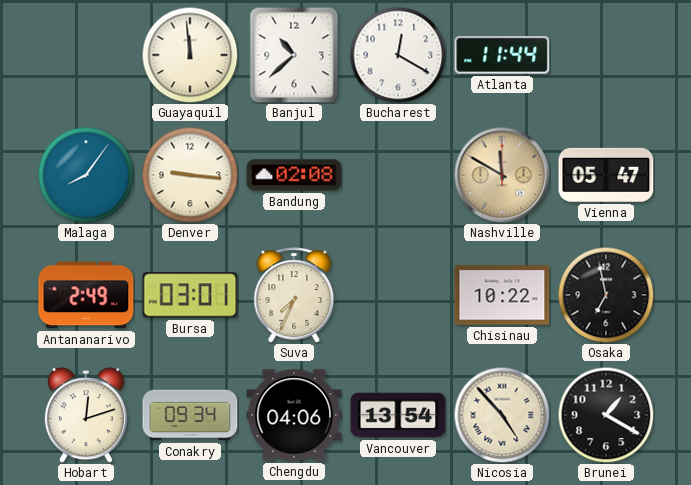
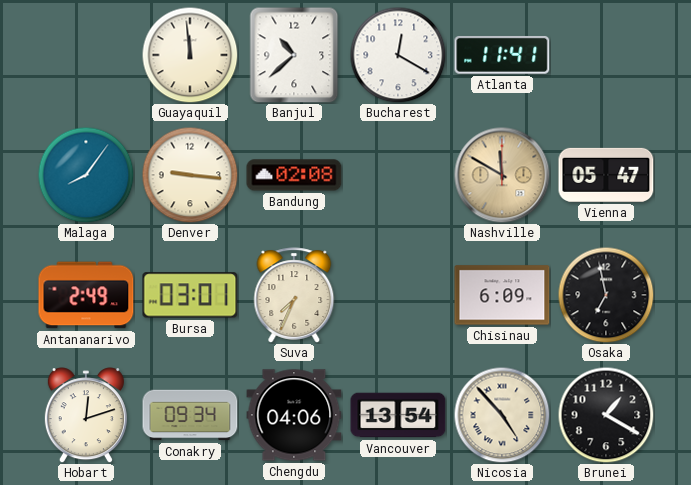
Atlanta: 11:44 -> 11:41 (502, 55)
Chisinau: 10:22 -> 6:09 (502, 295)
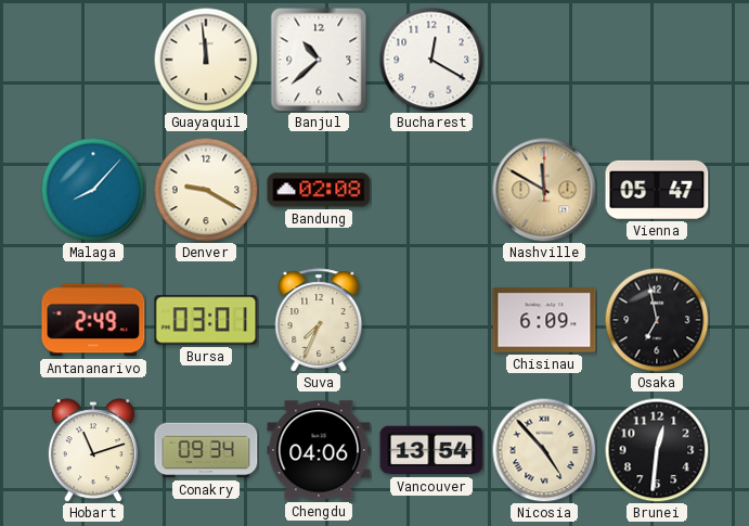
Atlanta: 11:41 -> none (502, 55)
Malaga: 8:06 -> 8:07 (93, 190)
Denver: 9:16 -> 9:20 (206, 190)
Hobart: 12:12 -> 11:12 (93, 450)
Brunei: 1:20 -> 12:31 (657, 450)
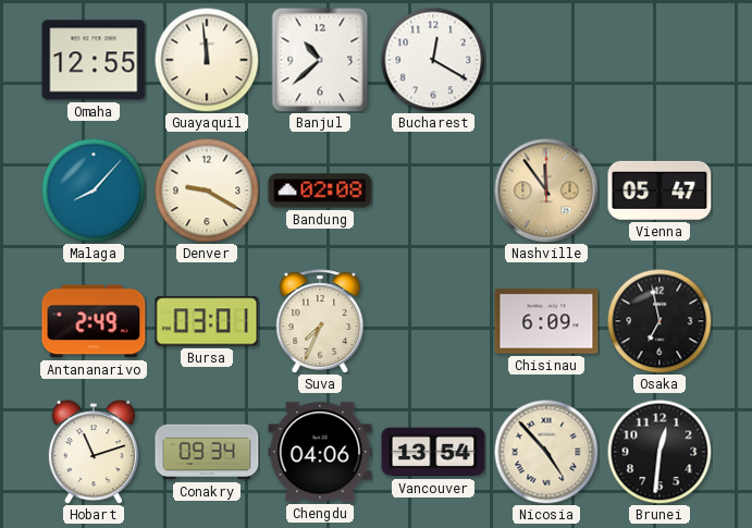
Omaha: none -> 12:55 (94, 60)
Nashville: 11:50 -> 11:54 (546, 191)
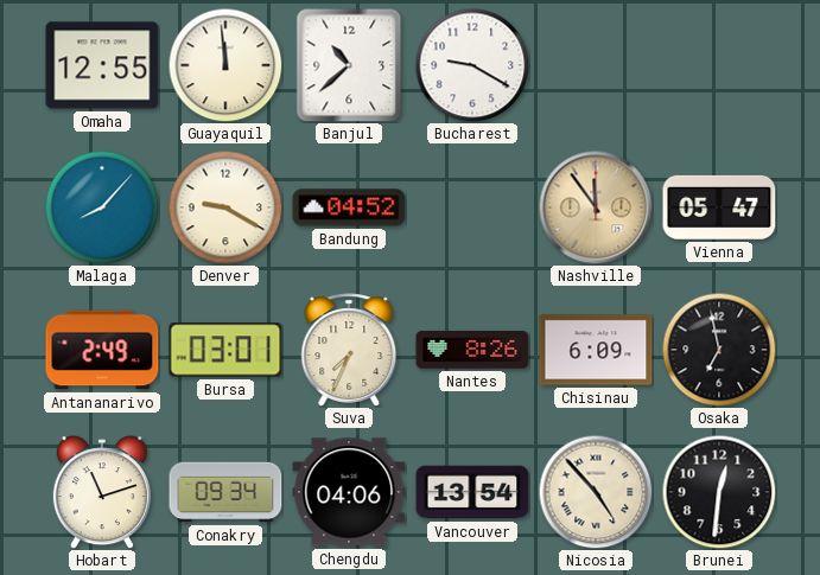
Bucharest: 12:20 -> 9:20 (472, 65)
Bandung: 02:08 -> 04:52 (349, 207)
Nantes: none -> 8:26 (472, 351)
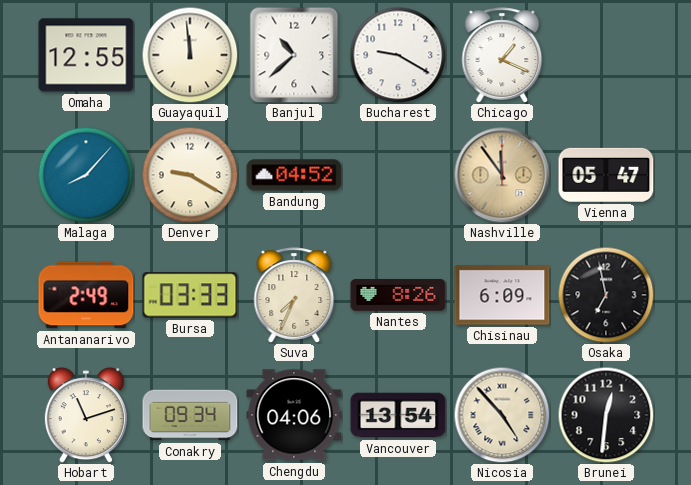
Chicago: none -> 1:19 (502, 55)
Bursa: 03:01 -> 03:33 (190, 295)
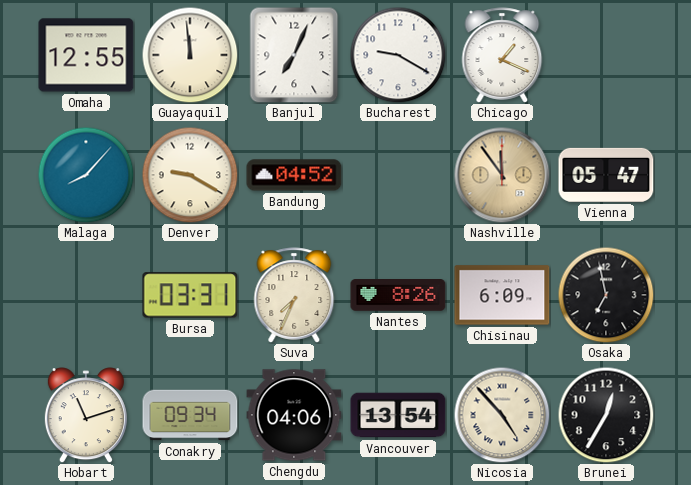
Banjul: 10:38 -> 7:04 (294, 55)
Antananarivo: 2:49 -> none (86, 295)
Bursa: 03:33 -> 03:31 (190, 295)
Brunei: 12:31 -> 12:35 (606, 415)
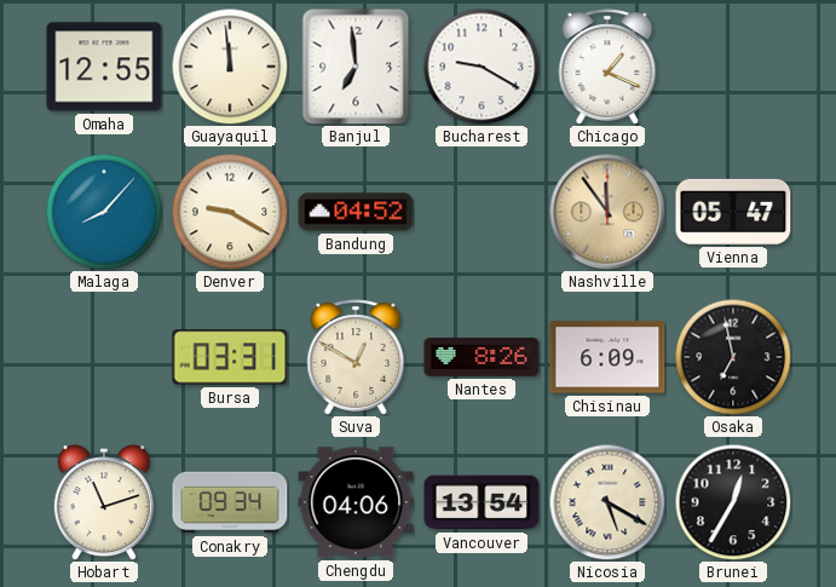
Banjul: 7:04 -> 6:59 (356, 67)
Suva: 7:34 -> 12:50 (356, 357)
Nicosia: 4:53 -> 5:20 (607, 502)
